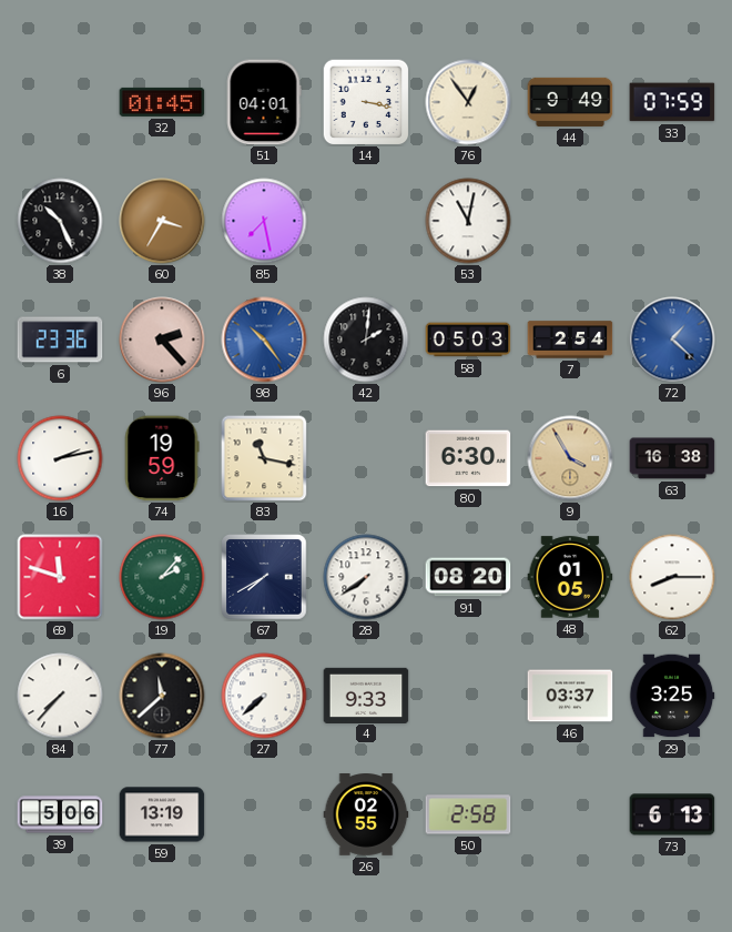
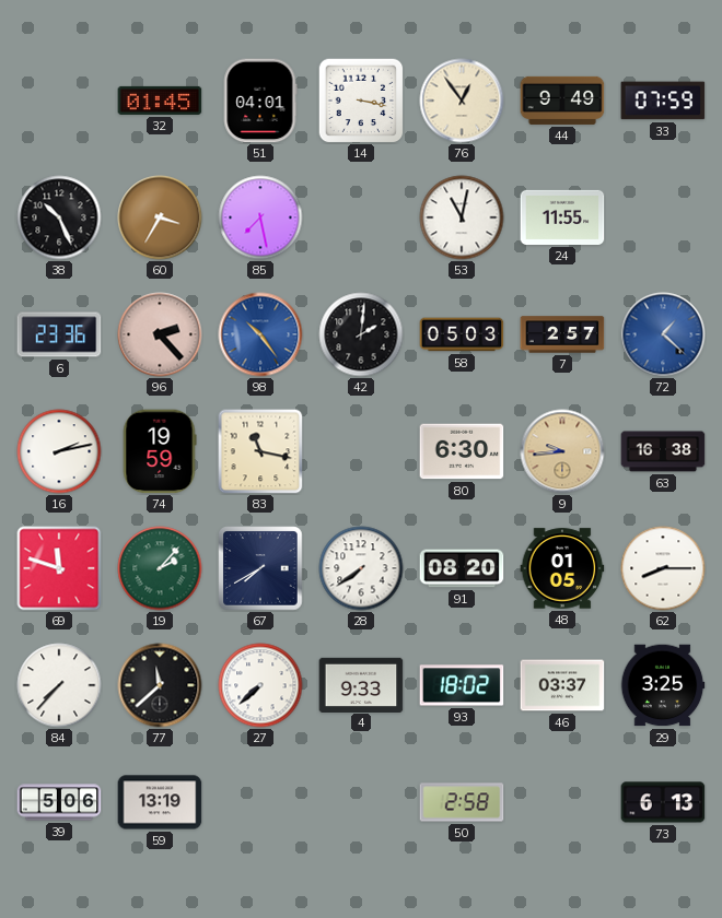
24: none -> 11:55 (562, 217)
7: 2:54 -> 2:57 (562, 334)
9: 3:55 -> 9:44 (562, 451)
93: none -> 18:02 (462, 685)
26: 02:55 -> none (366, 815)
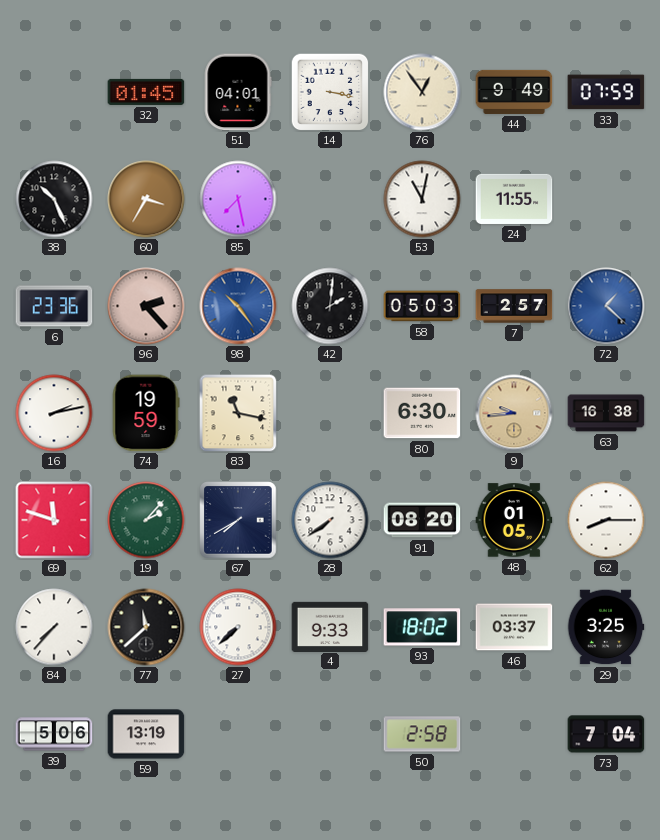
73: 6:13 -> 7:04 (606, 734)
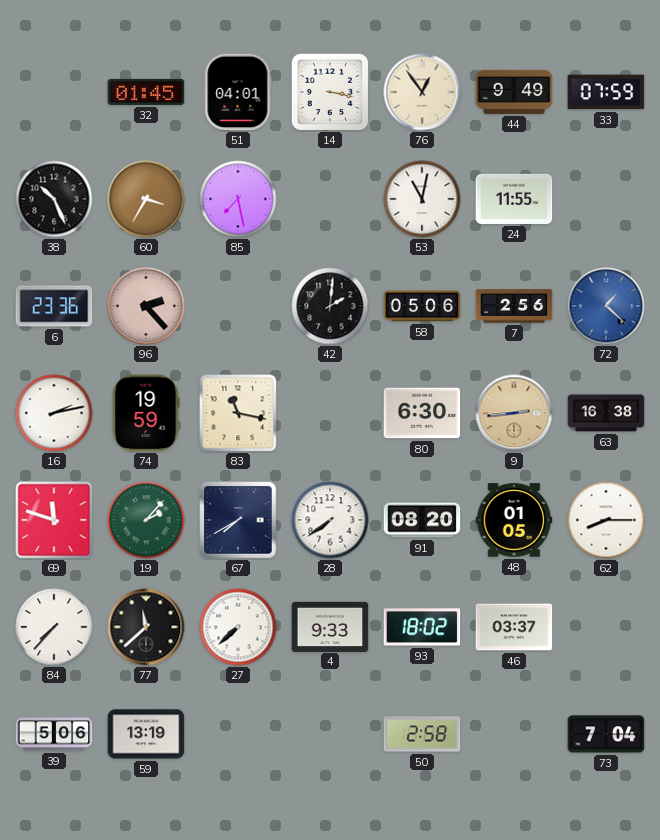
98: 10:24 -> none (238, 306)
58: 05:03 -> 05:06 (422, 306)
7: 2:57 -> 2:56 (514, 306)
9: 9:44 -> 2:44 (514, 413)
29: 3:25 -> none (606, 627)
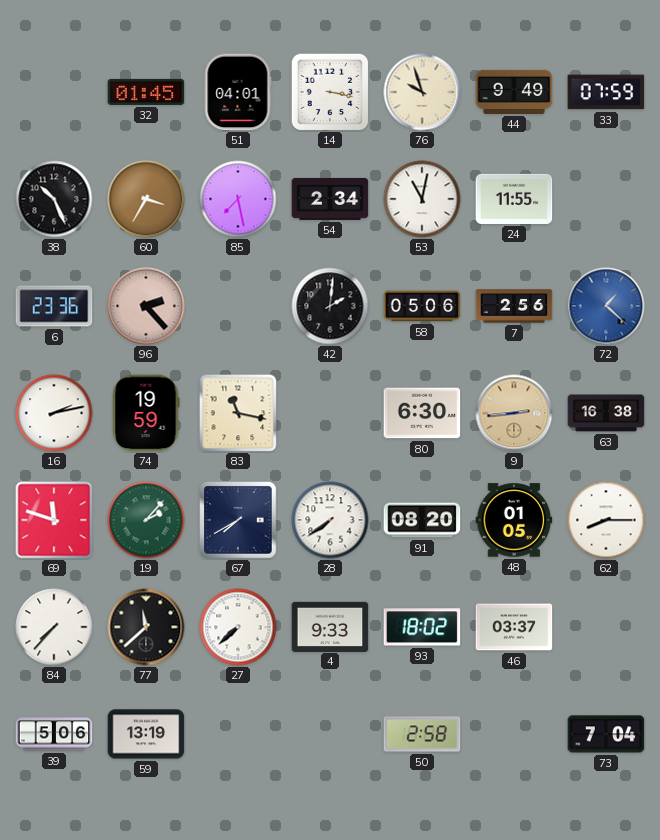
76: 12:54 -> 9:57 (422, 92)
54: none -> 2:34 (330, 199)
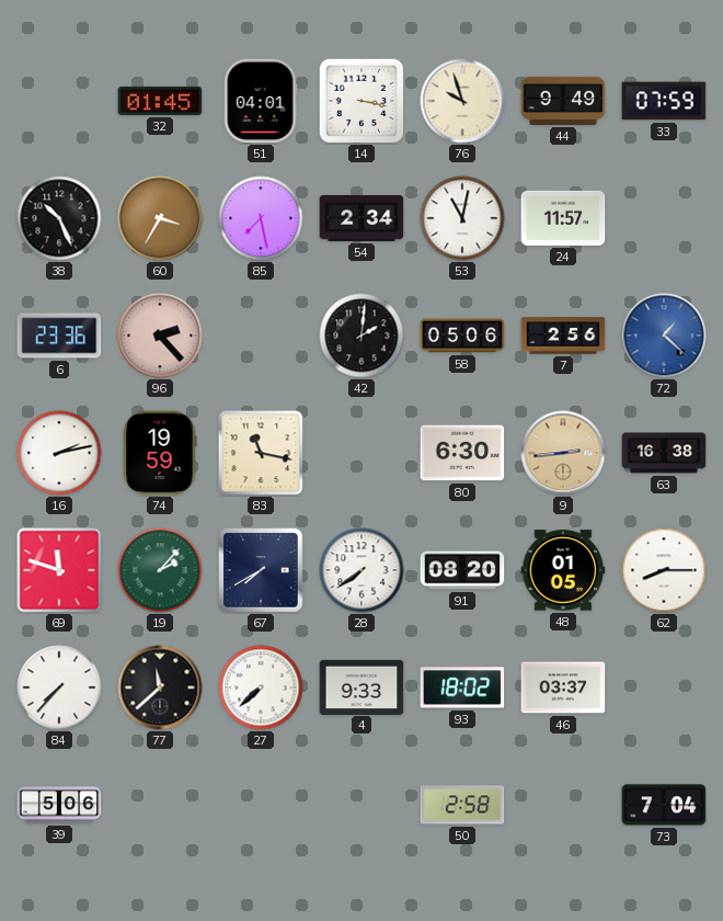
24: 11:55 -> 11:57 (563, 218)
59: 13:19 -> none (146, 734)
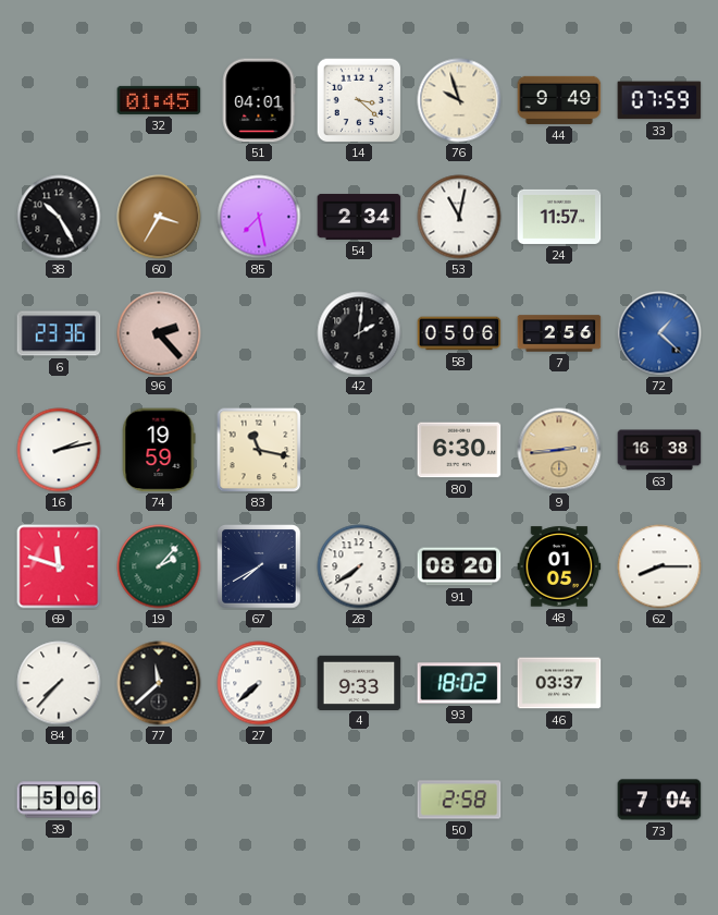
14: 3:17 -> 3:22 (359, 100)
38: 10:26 -> 10:25 (59, 217)
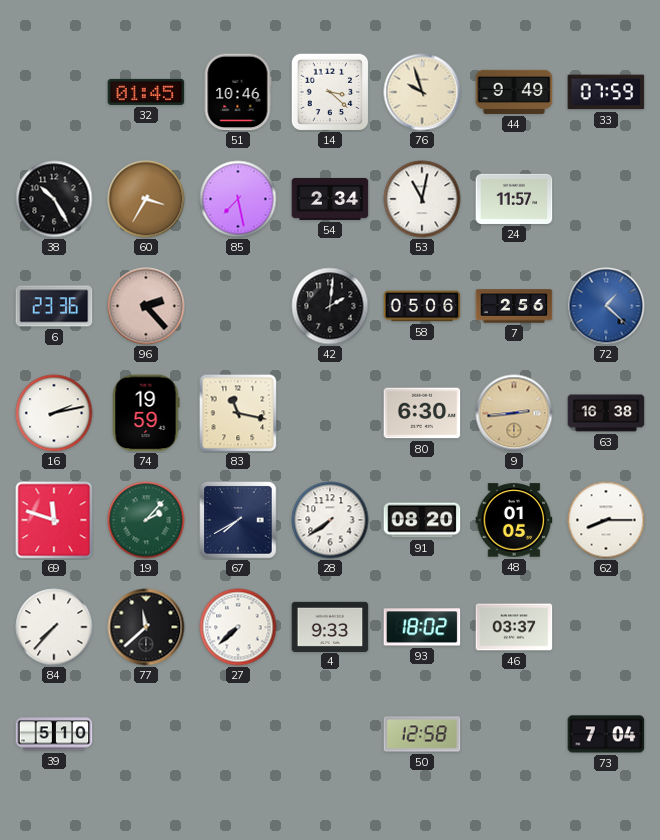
51: 04:01 -> 10:46 (238, 92)
39: 5:06 -> 5:10 (54, 734)
50: 2:58 -> 12:58 (422, 734)
